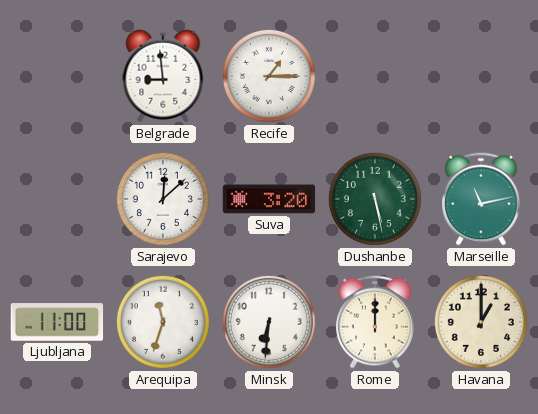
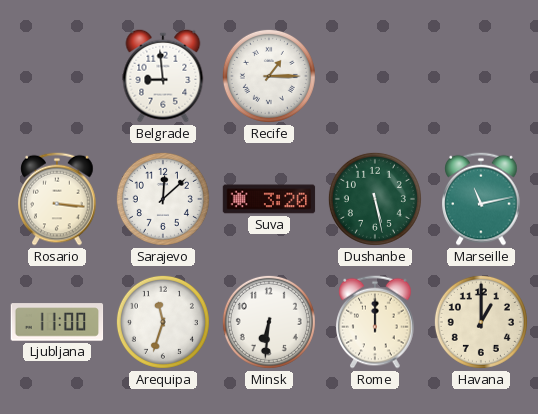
Rosario: none -> 3:16 (57, 199)
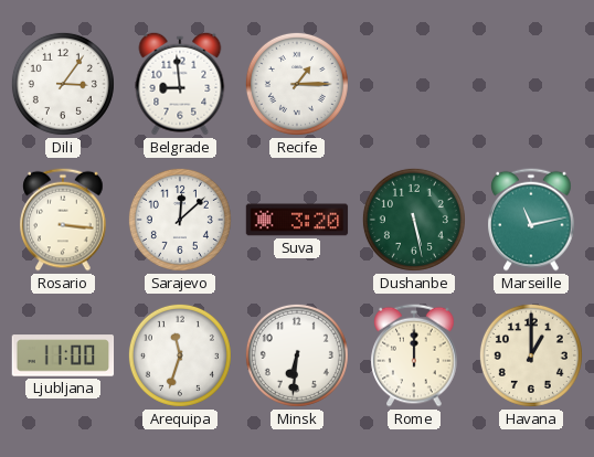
Dili: none -> 3:06 (63, 84)
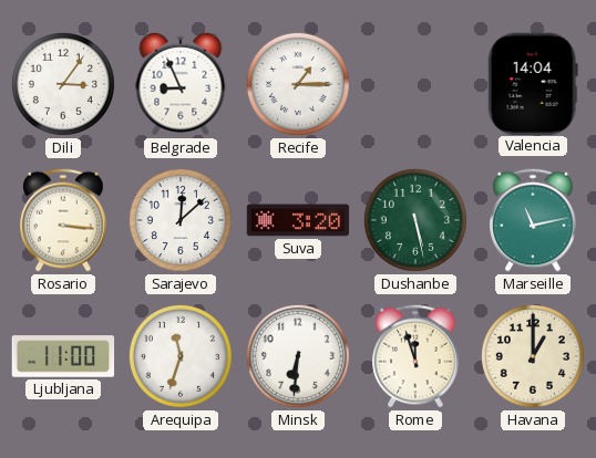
Belgrade: 8:59 -> 8:56 (181, 84)
Valencia: none -> 14:04 (533, 83)
Rome: 12:00 -> 11:57 (415, 356)
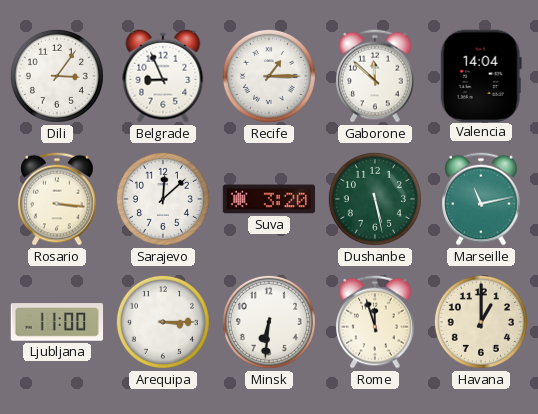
Gaborone: none -> 11:52 (375, 76)
Arequipa: 11:33 -> 3:15 (163, 322)
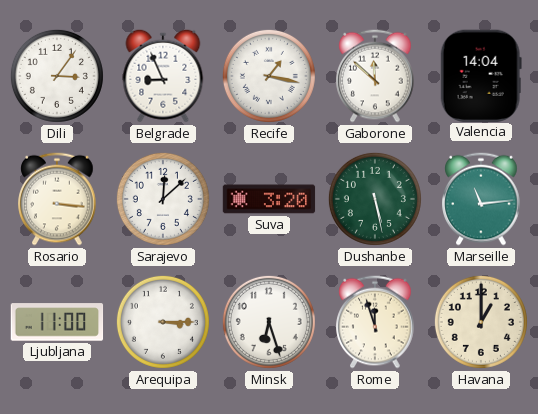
Recife: 1:15 -> 1:17 (269, 76)
Marseille: 11:13 -> 11:14 (481, 199)
Minsk: 6:31 -> 6:27 (269, 322)
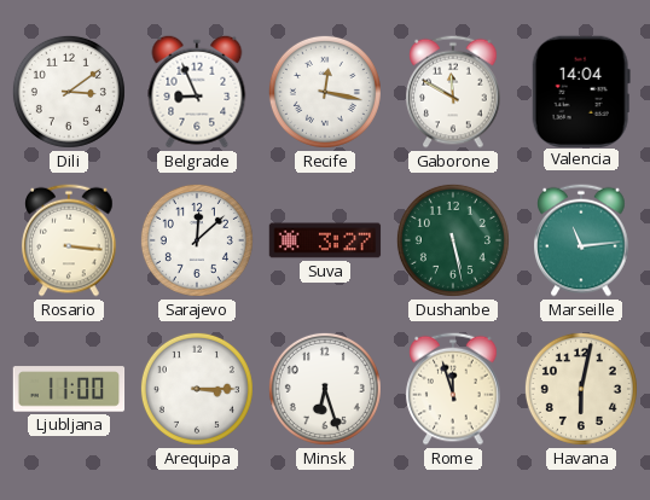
Dili: 3:06 -> 3:09 (69, 92)
Recife: 1:17 -> 12:17 (325, 92)
Gaborone: 11:52 -> 11:50 (453, 92)
Suva: 3:20 -> 3:27 (325, 240)
Havana: 1:00 -> 6:02 (581, 389)
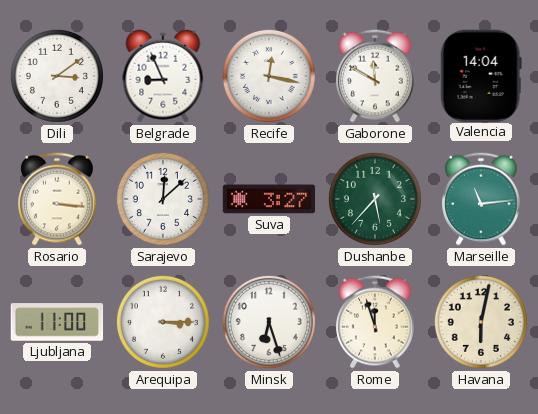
Dushanbe: 5:28 -> 5:37 (375, 199)
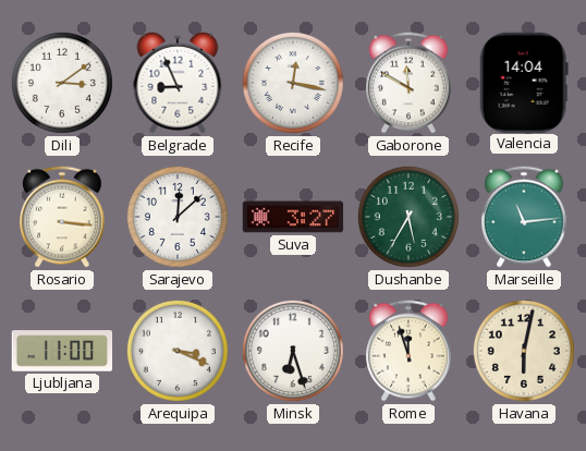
Dushanbe: 5:37 -> 5:35 (408, 217)
Arequipa: 3:15 -> 3:19 (178, 351)
